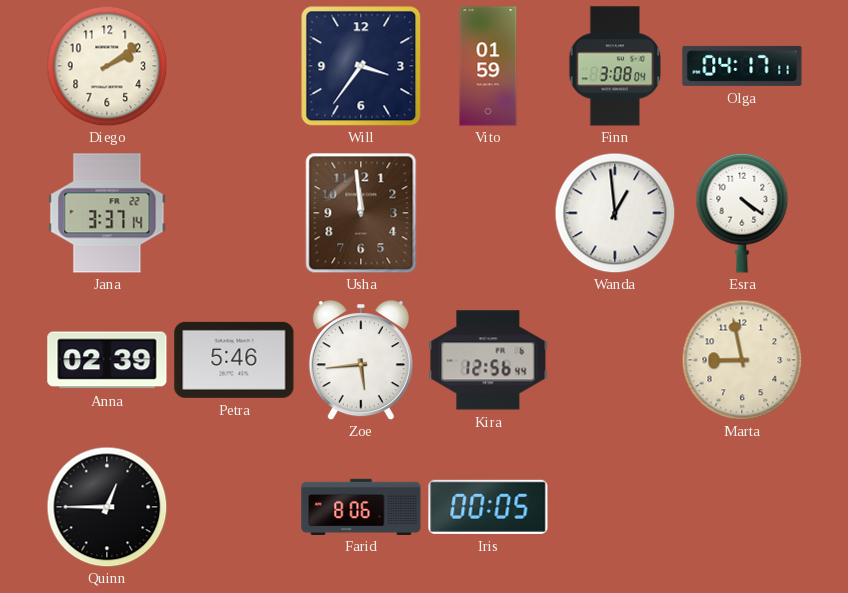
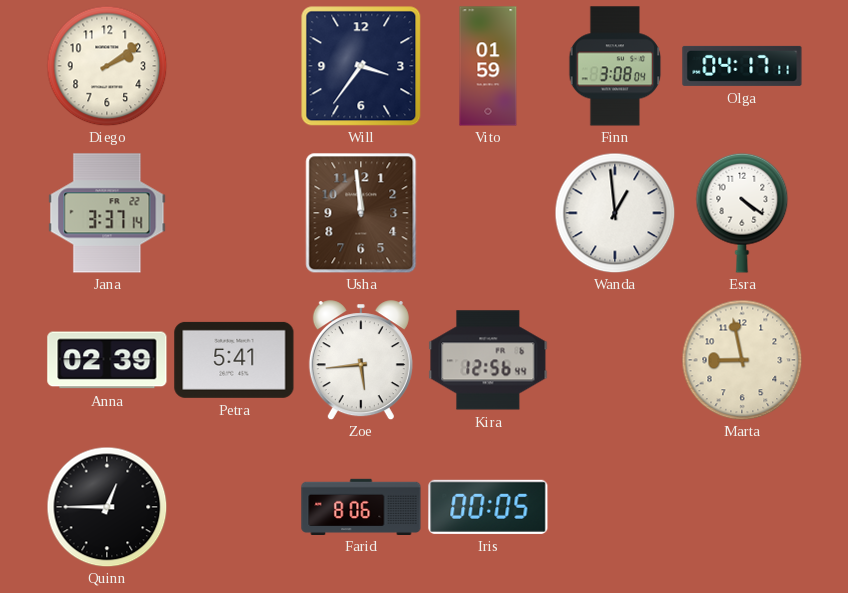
Petra: 5:46 -> 5:41 (234, 360)
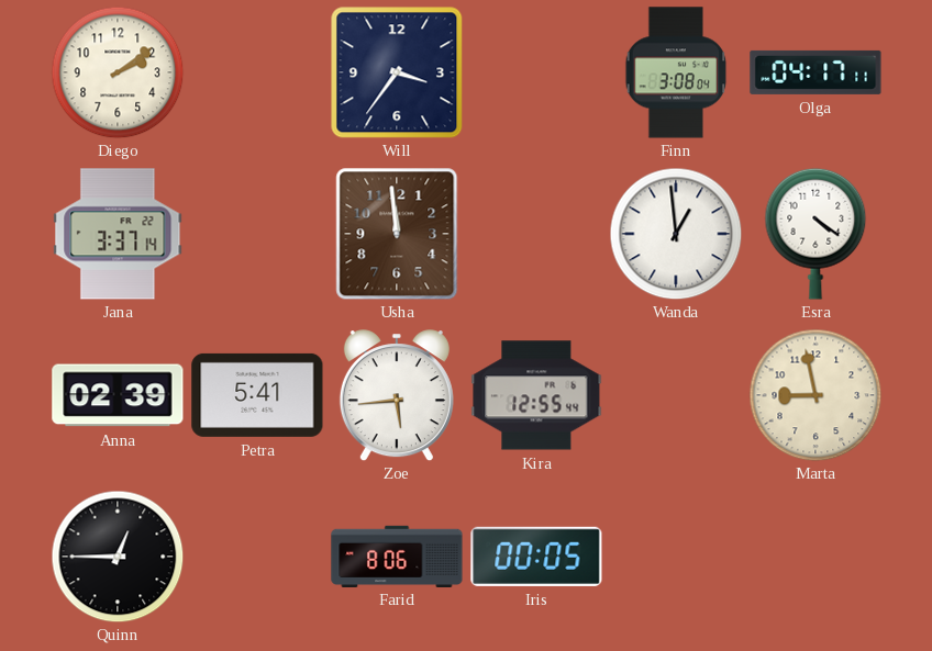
Vito: 01:59 -> none (488, 66)
Kira: 12:56 -> 12:55 (536, 395)
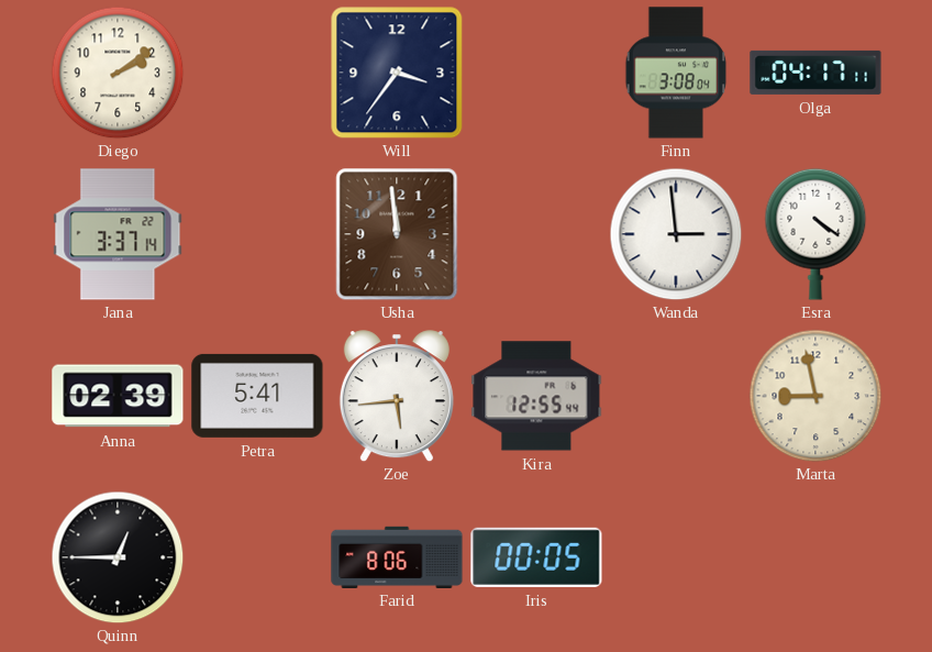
Wanda: 12:59 -> 2:59 (676, 234)
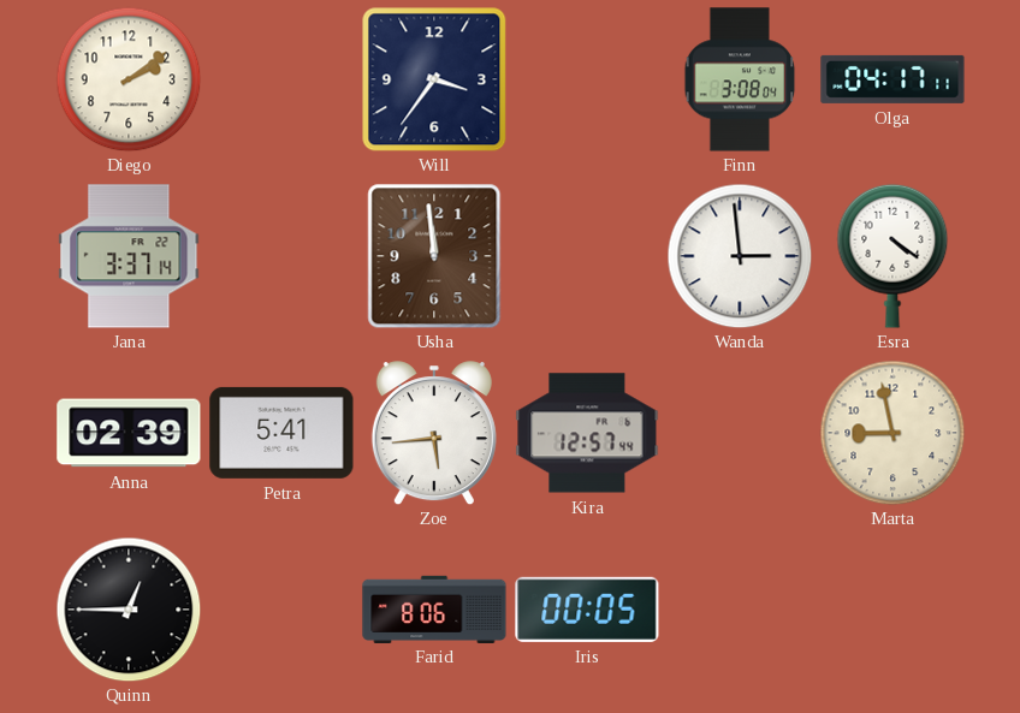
Kira: 12:55 -> 12:57 (587, 433)
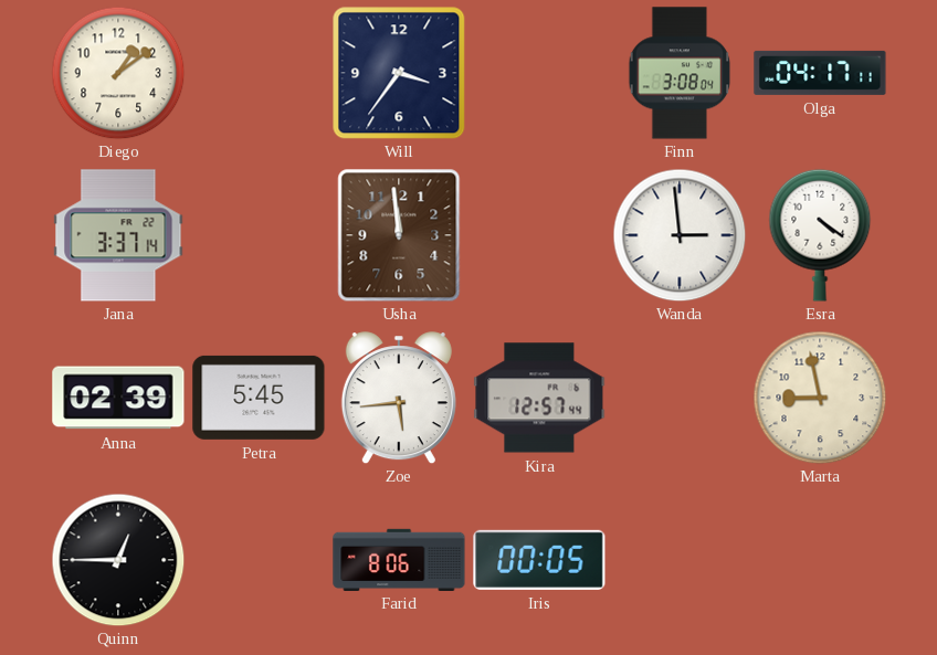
Diego: 2:09 -> 1:09 (118, 73)
Petra: 5:41 -> 5:45 (259, 398)
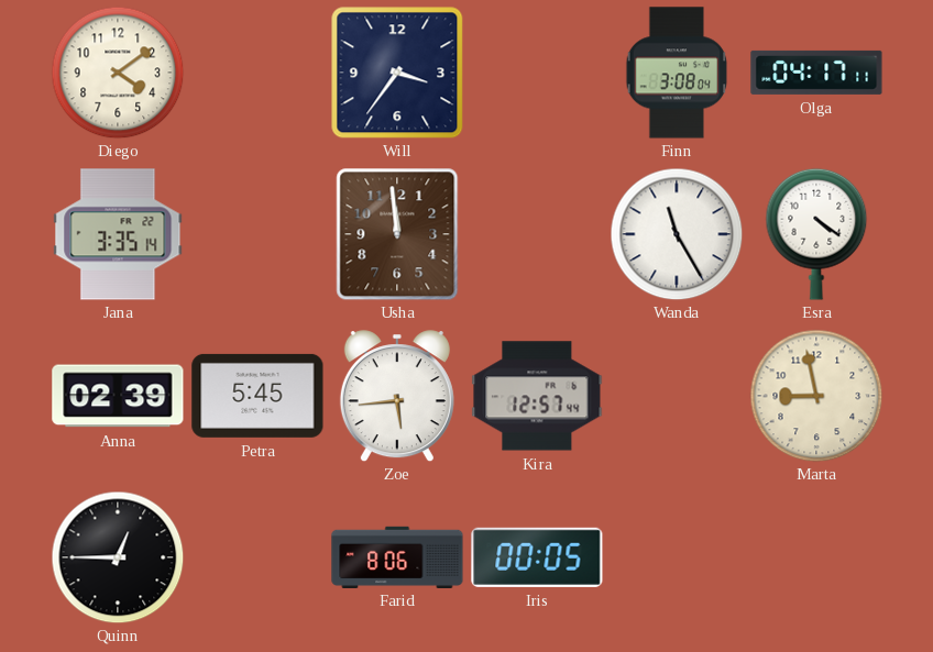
Diego: 1:09 -> 4:09 (118, 73)
Jana: 3:37 -> 3:35 (118, 234)
Wanda: 2:59 -> 11:25 (677, 234)
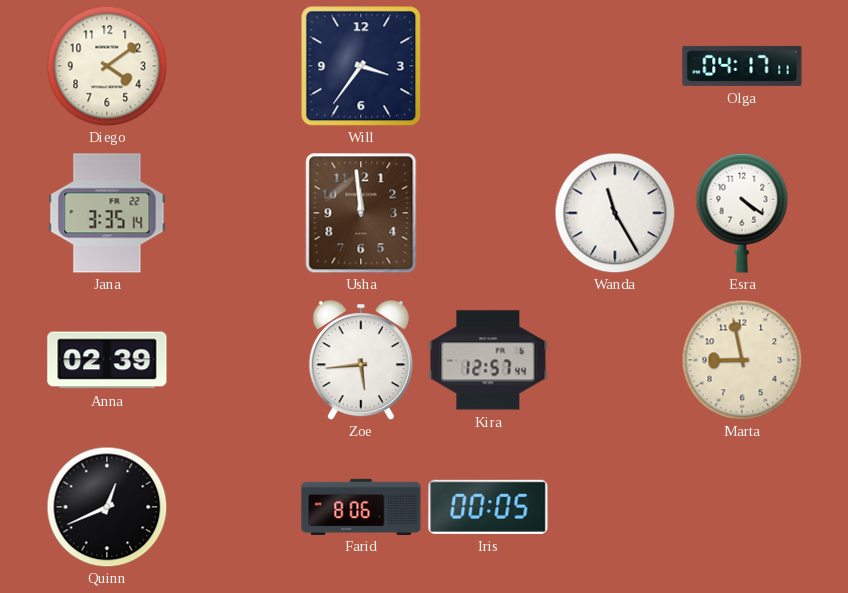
Finn: 3:08 -> none (677, 73)
Petra: 5:45 -> none (257, 396)
Quinn: 12:45 -> 12:41 (107, 507)
